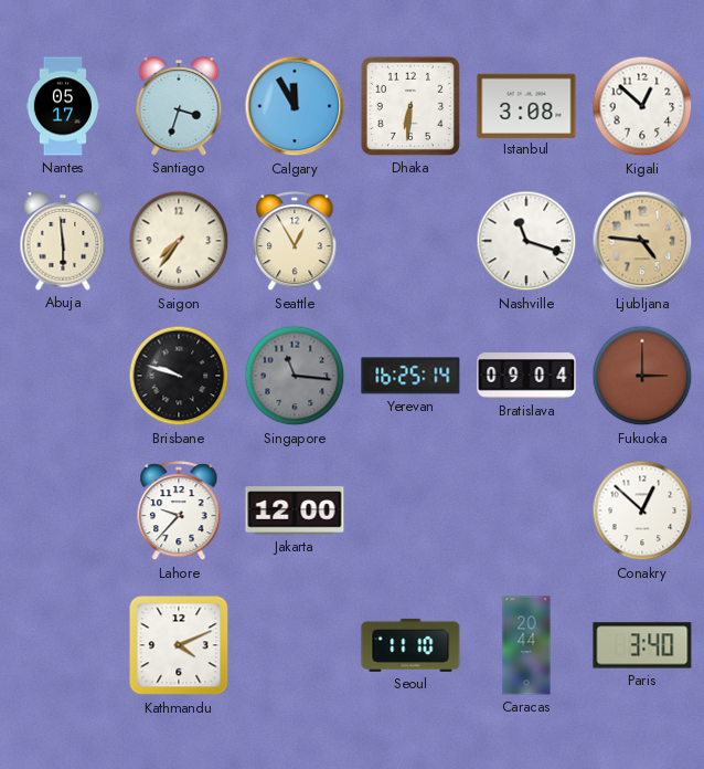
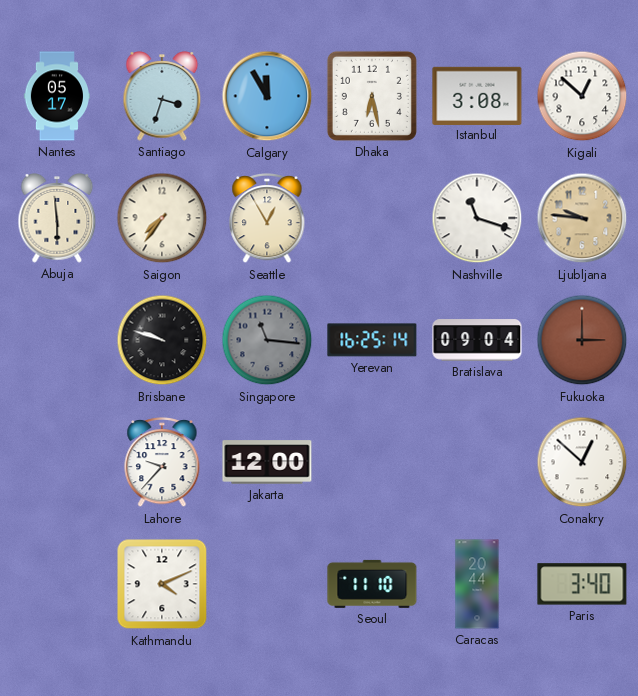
Dhaka: 6:31 -> 6:28 (372, 96)
Ljubljana: 4:46 -> 9:46 (582, 218)
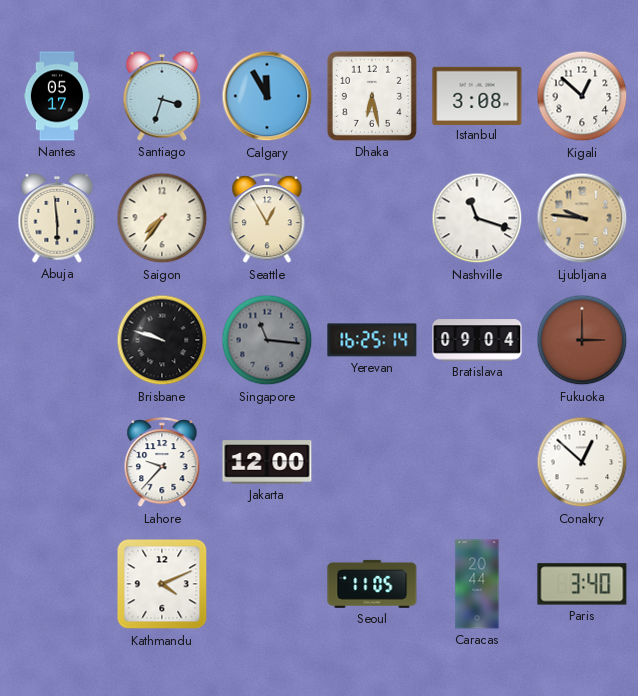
Seoul: 11:10 -> 11:05 (372, 584)
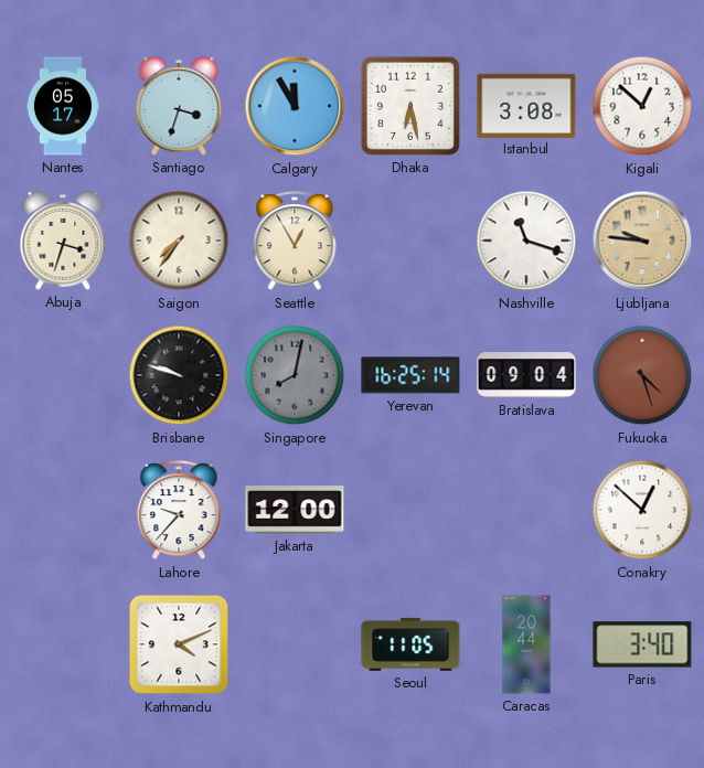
Abuja: 5:59 -> 3:33 (63, 242)
Singapore: 11:16 -> 8:02 (295, 375)
Fukuoka: 3:00 -> 4:27 (642, 375)
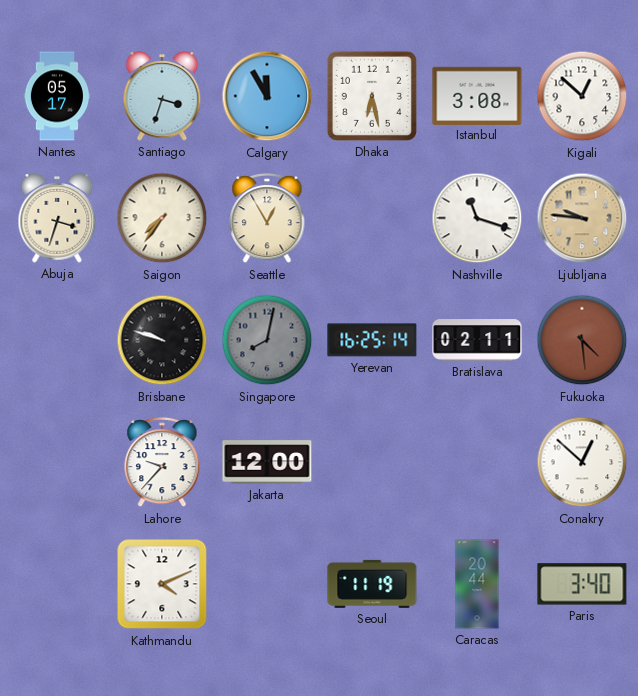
Bratislava: 09:04 -> 02:11 (477, 340)
Fukuoka: 4:27 -> 4:29 (582, 340)
Seoul: 11:05 -> 11:19 (372, 584)
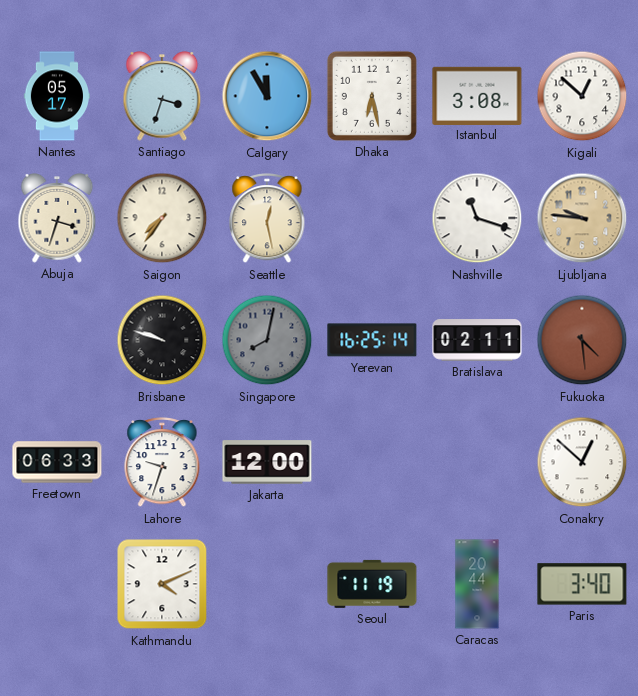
Seattle: 12:55 -> 12:28 (267, 219)
Freetown: none -> 06:33 (57, 462)
Lahore: 9:37 -> 9:33 (162, 463)
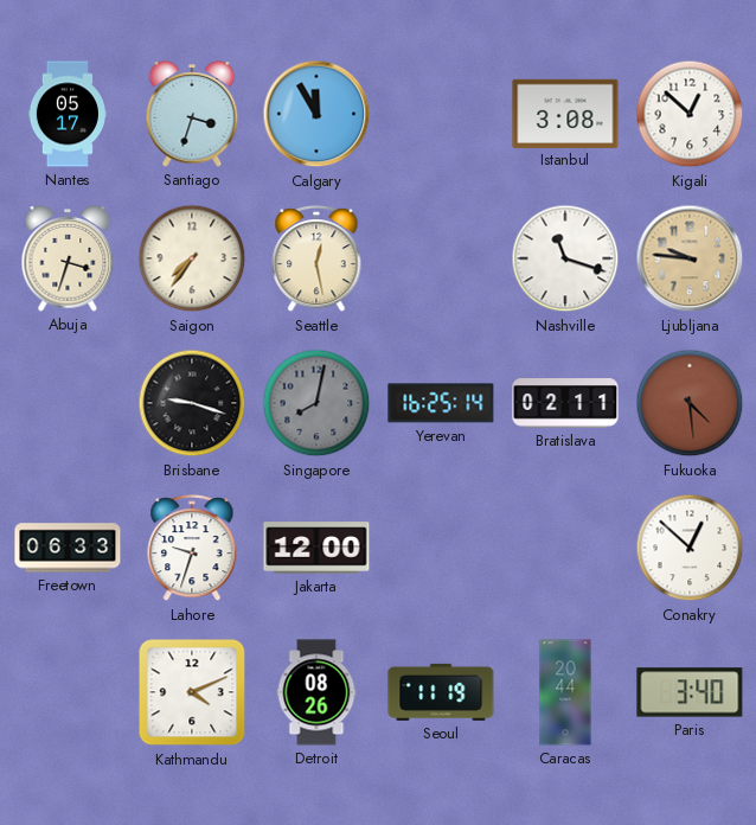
Dhaka: 6:28 -> none (372, 96)
Brisbane: 9:48 -> 9:18 (192, 403)
Detroit: none -> 08:26 (316, 692)
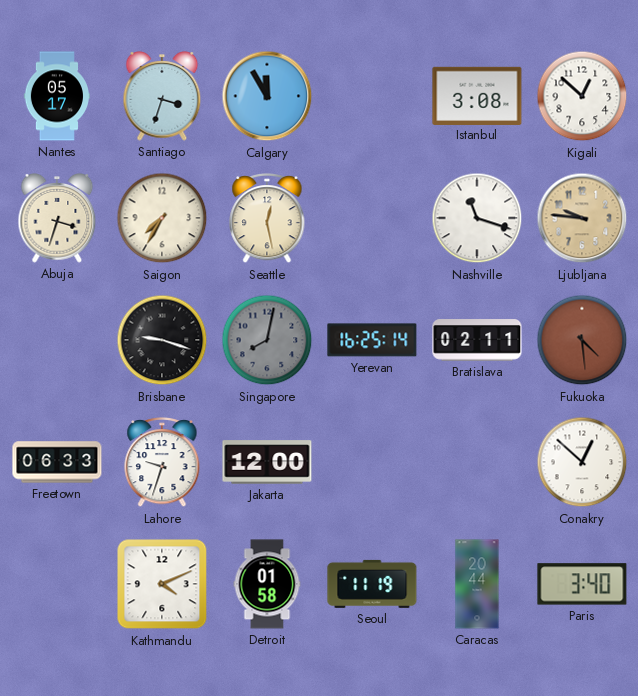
Saigon: 7:36 -> 7:35 (162, 218)
Detroit: 08:26 -> 01:58 (267, 584)
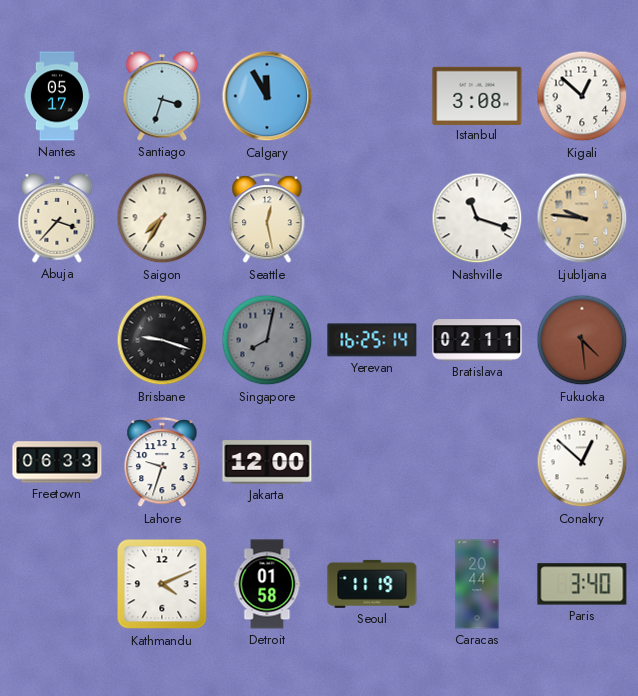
Abuja: 3:33 -> 3:37 (57, 219)
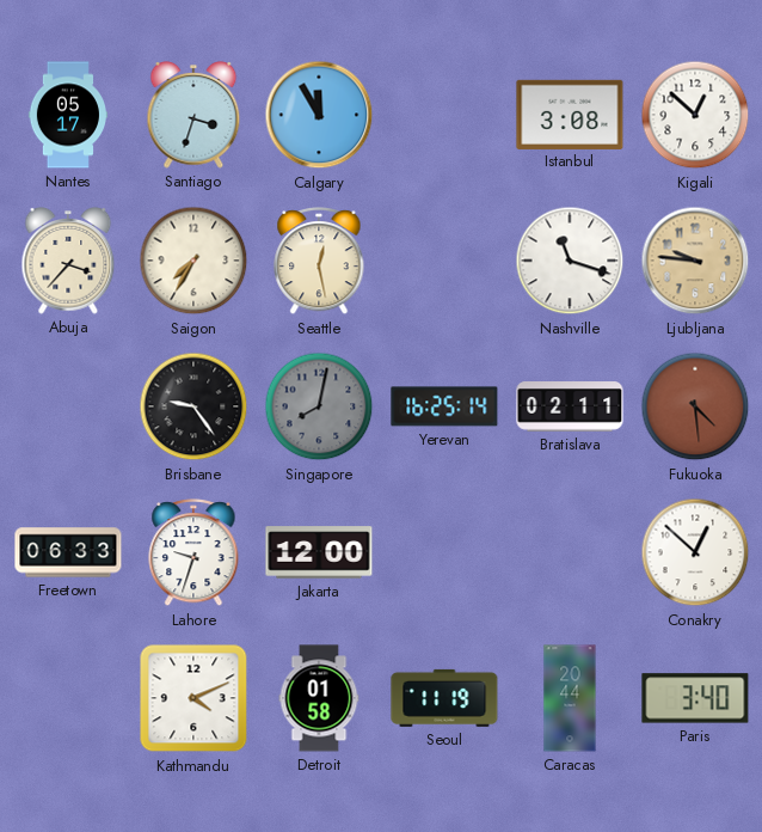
Brisbane: 9:18 -> 9:24 (193, 406)
